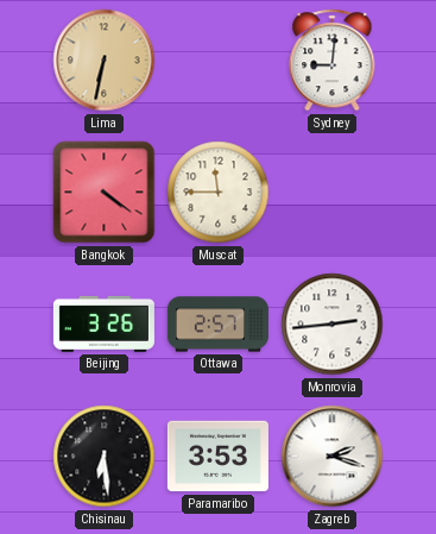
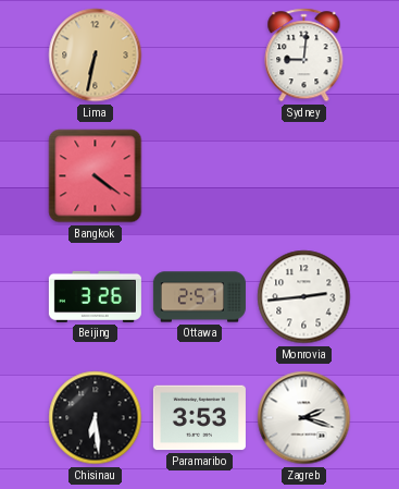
Muscat: 11:45 -> none (219, 193)
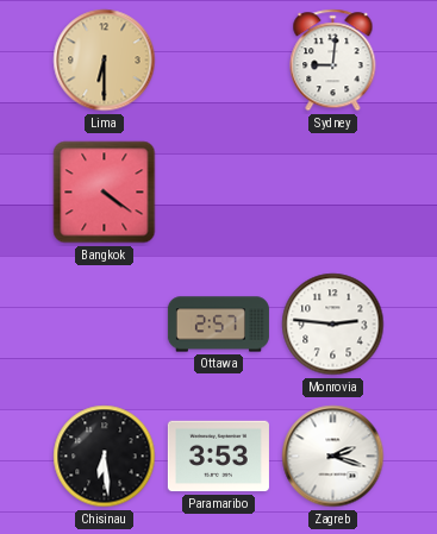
Lima: 6:32 -> 6:30 (105, 61)
Beijing: 3:26 -> none (95, 296)
Monrovia: 2:44 -> 2:46 (333, 325)
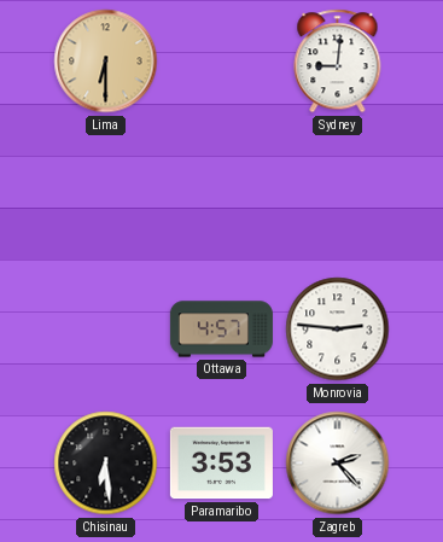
Bangkok: 4:21 -> none (105, 193)
Ottawa: 2:57 -> 4:57 (221, 330)
Zagreb: 2:18 -> 2:23 (338, 464)
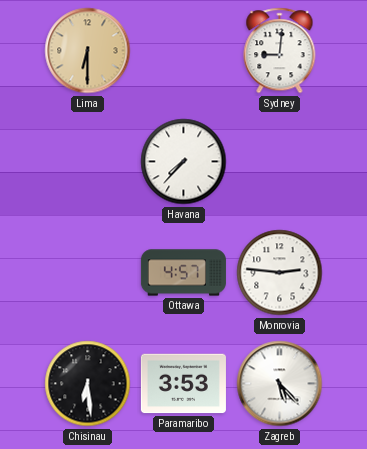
Havana: none -> 7:37 (184, 162)
Zagreb: 2:23 -> 5:23 (280, 384)
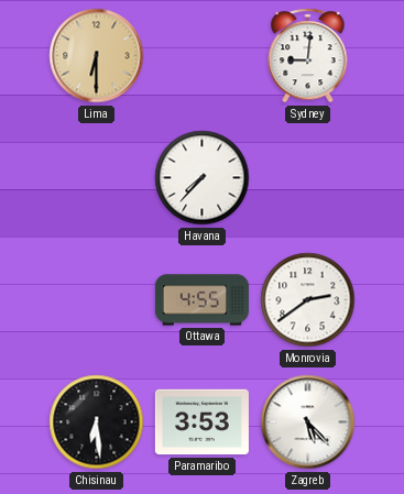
Ottawa: 4:57 -> 4:55 (201, 300)
Monrovia: 2:46 -> 2:39 (308, 300)
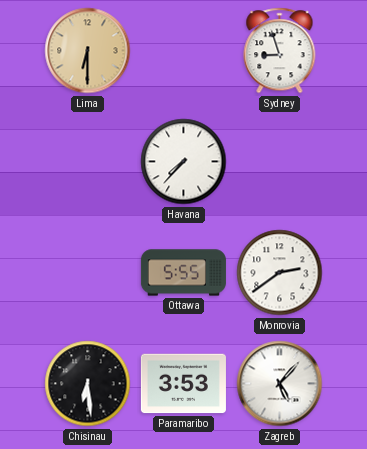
Sydney: 9:01 -> 8:57 (280, 51)
Ottawa: 4:55 -> 5:55 (183, 273)
Zagreb: 5:23 -> 5:07 (280, 384)
